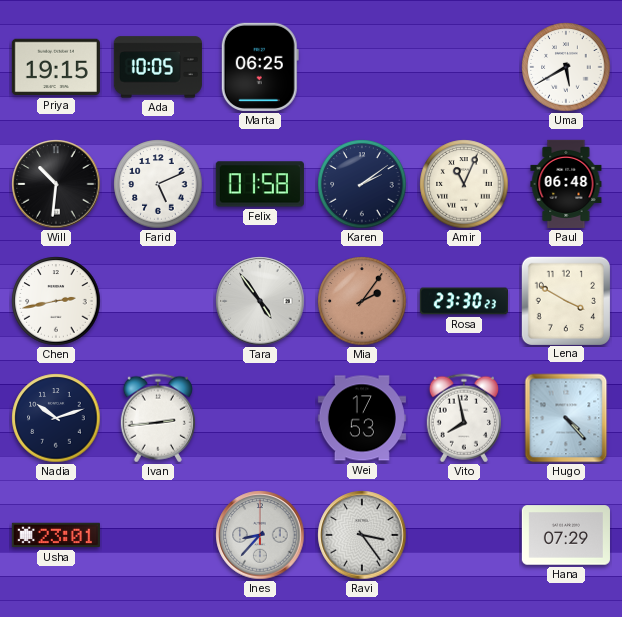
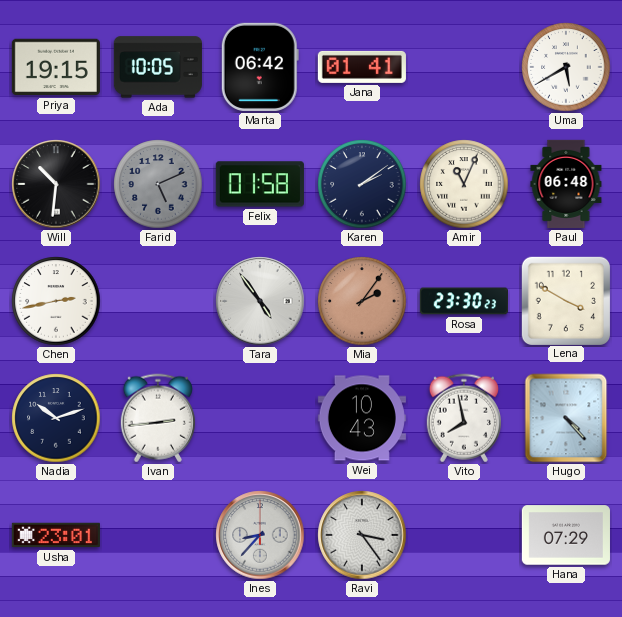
Marta: 06:25 -> 06:42 (260, 67)
Jana: none -> 01:41 (362, 67)
Farid dial: white -> grey (158, 184)
Wei: 17:53 -> 10:43 (362, 418)
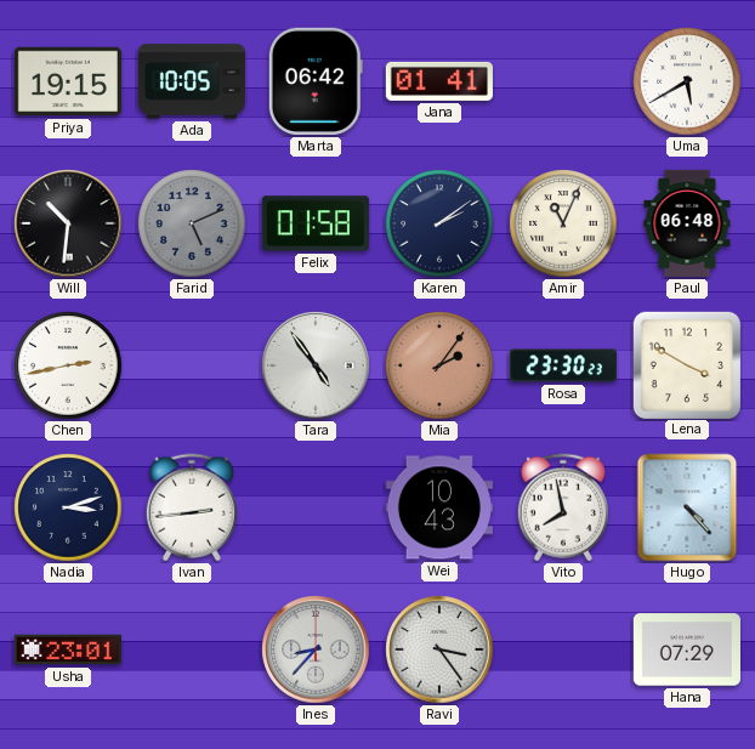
Nadia: 10:12 -> 3:12 (68, 507)
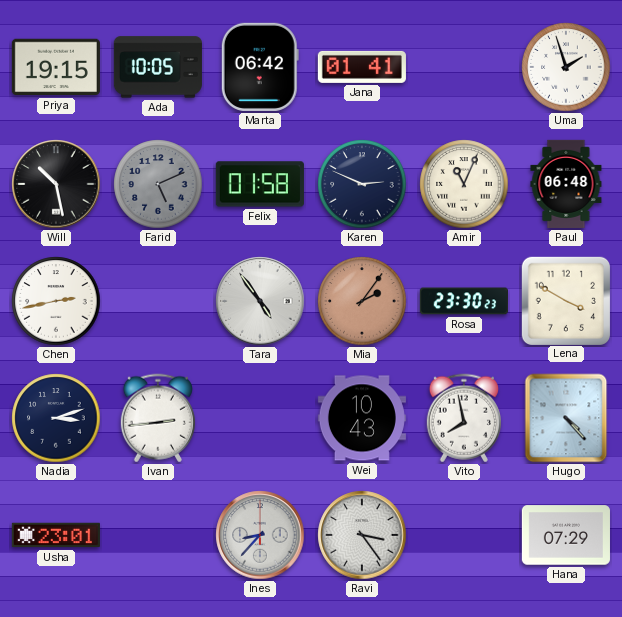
Uma: 5:40 -> 1:57 (566, 67)
Will: 10:31 -> 10:28 (56, 184)
Karen: 2:09 -> 2:49 (362, 184)
